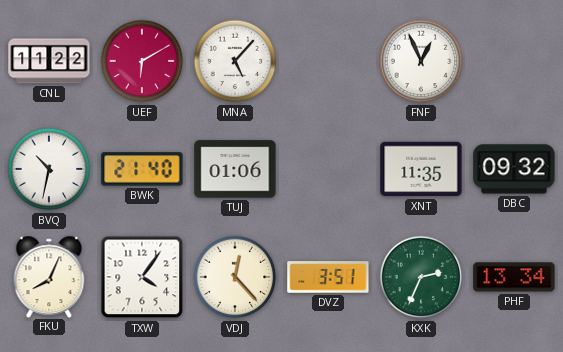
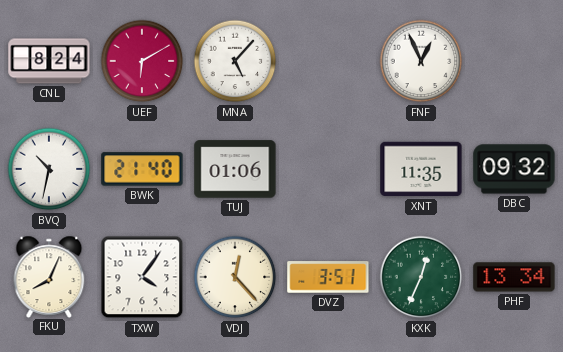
CNL: 11:22 -> 8:24 (49, 61)
KXK: 2:34 -> 12:34 (421, 277)
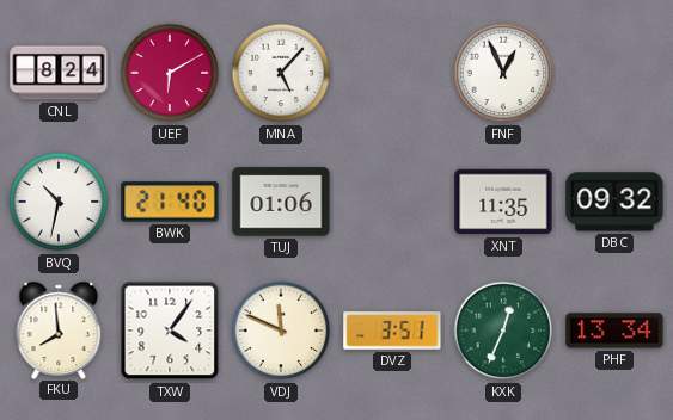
FKU: 8:04 -> 7:59 (59, 329)
VDJ: 12:23 -> 11:49 (281, 331)
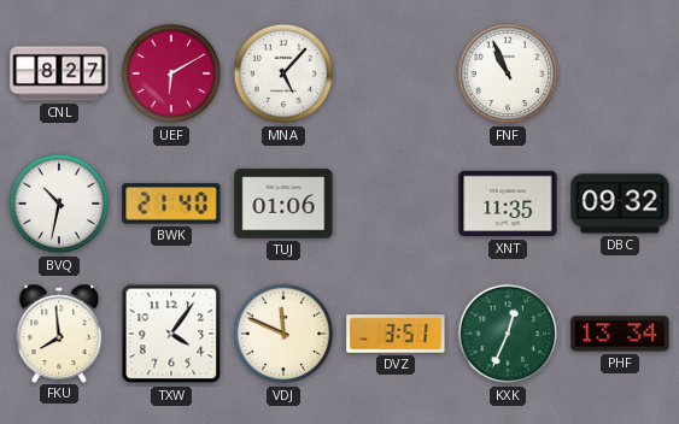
CNL: 8:24 -> 8:27 (59, 73)
FNF: 12:56 -> 10:56 (508, 73)
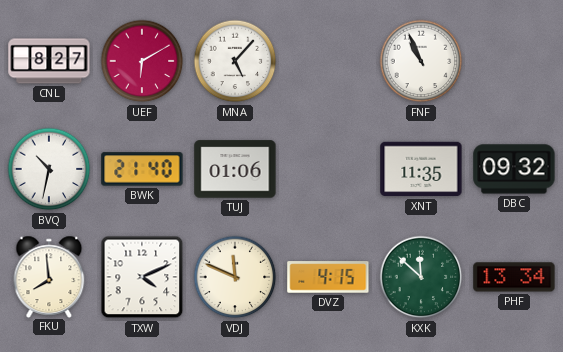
TXW: 4:06 -> 4:11 (142, 277)
DVZ: 3:51 -> 4:15 (328, 277)
KXK: 12:34 -> 11:52 (421, 277)
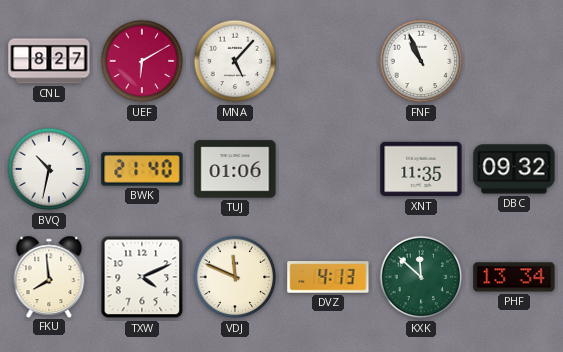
DVZ: 4:15 -> 4:13 (328, 277)
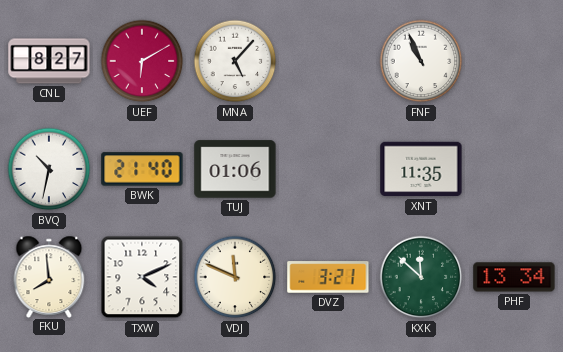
DBC: 09:32 -> none (514, 169)
DVZ: 4:13 -> 3:21 (328, 277)
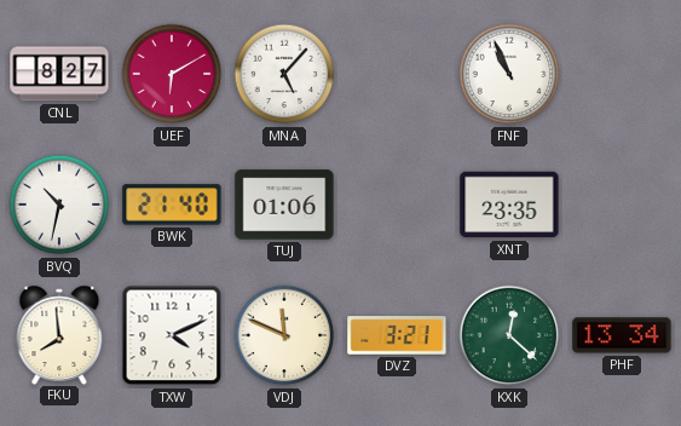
XNT: 11:35 -> 23:35 (509, 205)
KXK: 11:52 -> 12:22 (509, 335)
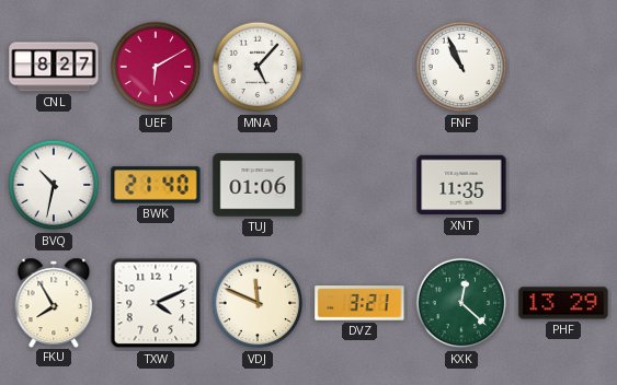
XNT: 23:35 -> 11:35 (461, 185)
FKU: 7:59 -> 7:55 (54, 302)
PHF: 13:34 -> 13:29 (563, 303)
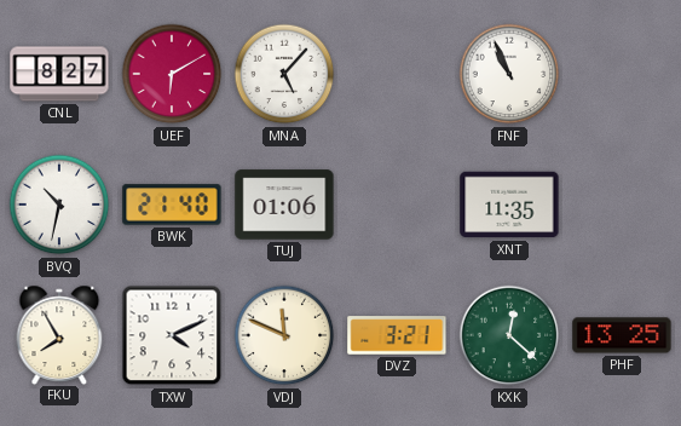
PHF: 13:29 -> 13:25 (622, 335)
